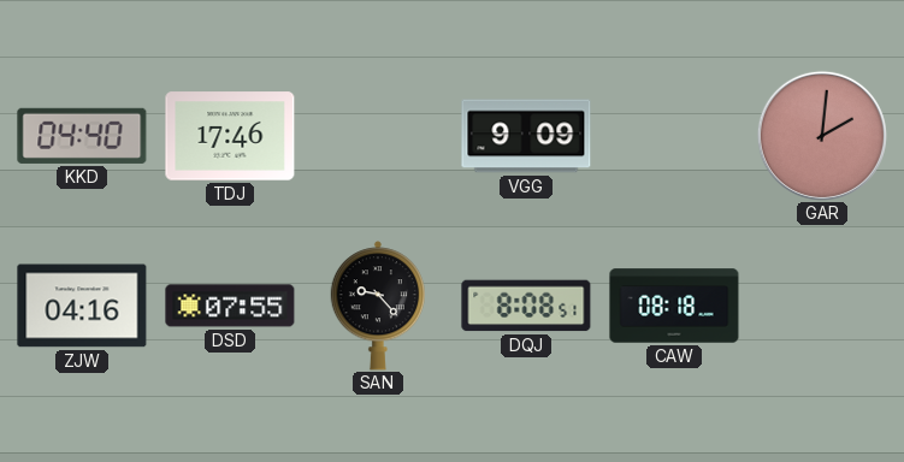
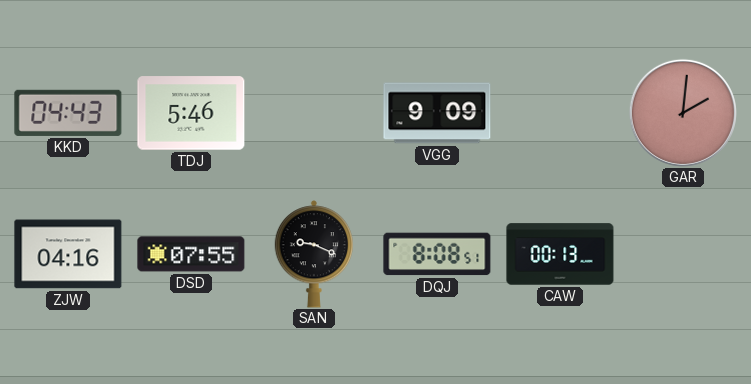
KKD: 04:40 -> 04:43 (68, 113)
TDJ: 17:46 -> 5:46 (191, 113)
SAN: 9:23 -> 9:19 (313, 254)
CAW: 08:18 -> 00:13 (560, 254)
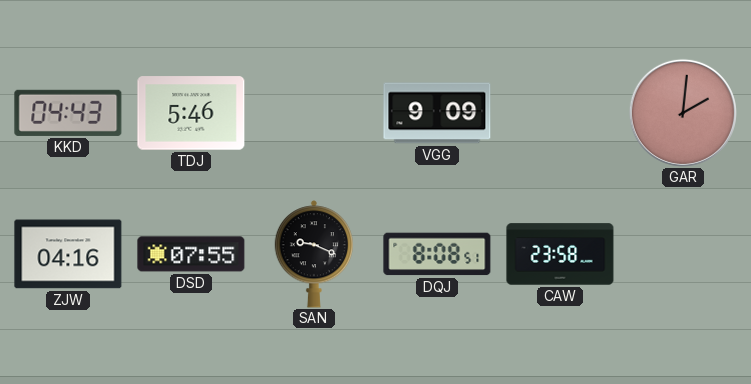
CAW: 00:13 -> 23:58 (560, 254)
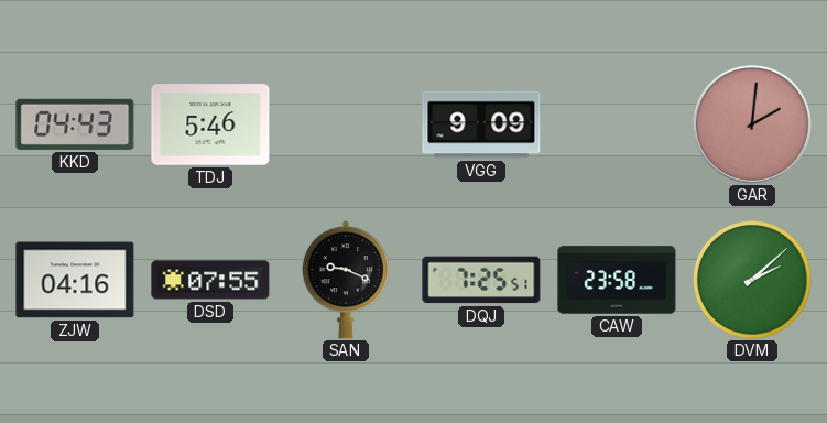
DQJ: 8:08 -> 7:25 (481, 280)
DVM: none -> 2:08 (752, 280)
